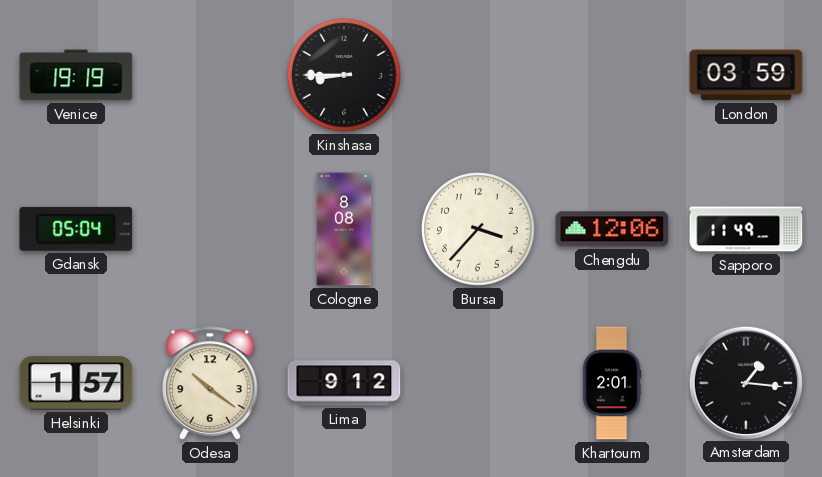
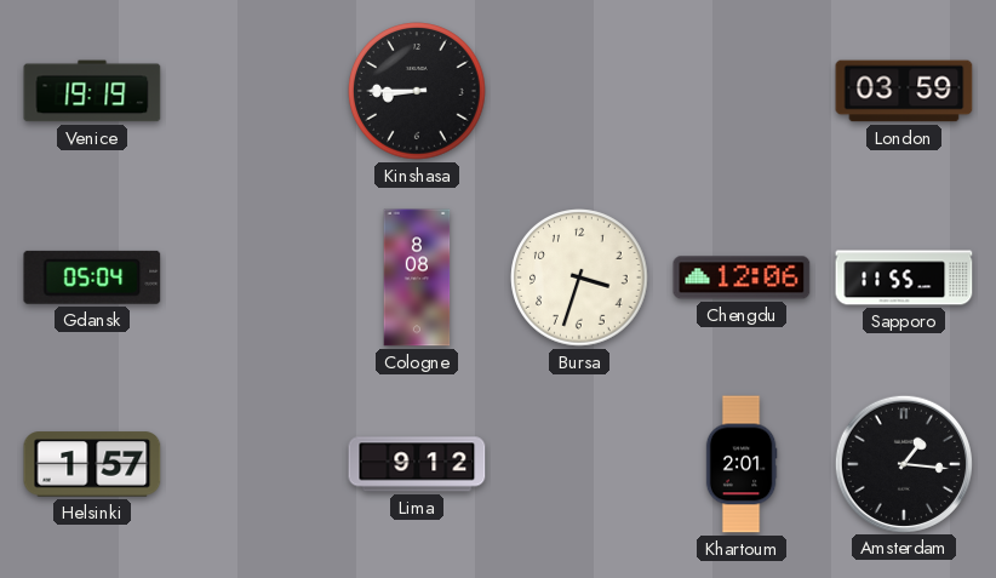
Bursa: 3:37 -> 3:33 (579, 277)
Sapporo: 11:49 -> 11:55 (904, 277)
Odesa: 10:21 -> none (210, 383)
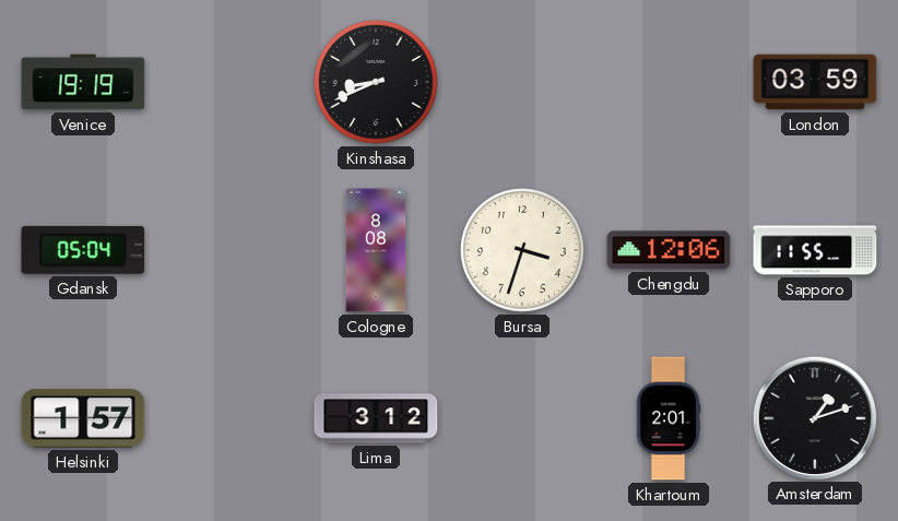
Kinshasa: 8:45 -> 8:41 (376, 82)
Lima: 9:12 -> 3:12 (376, 418)
Amsterdam: 1:16 -> 1:12 (814, 417)
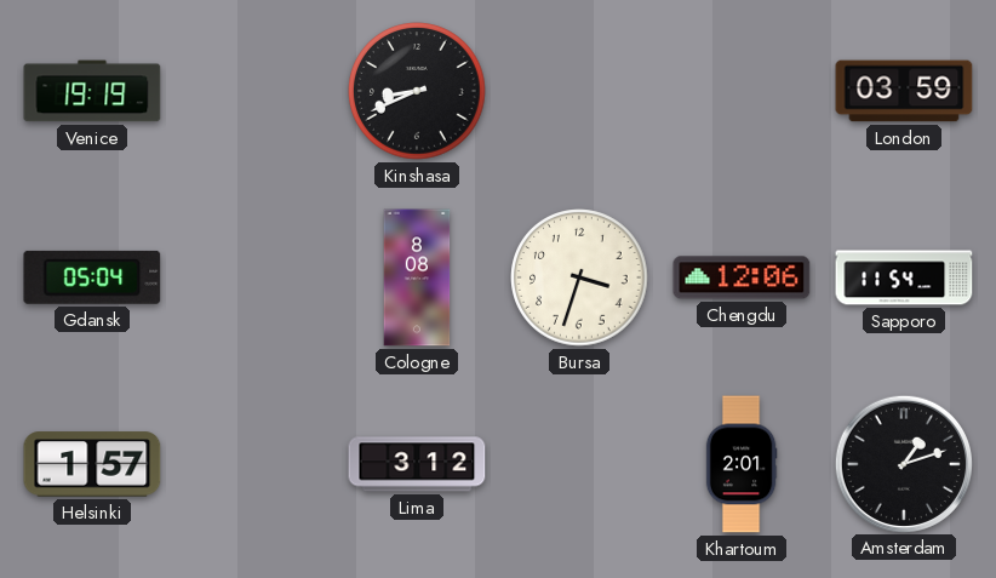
Sapporo: 11:55 -> 11:54 (904, 277)
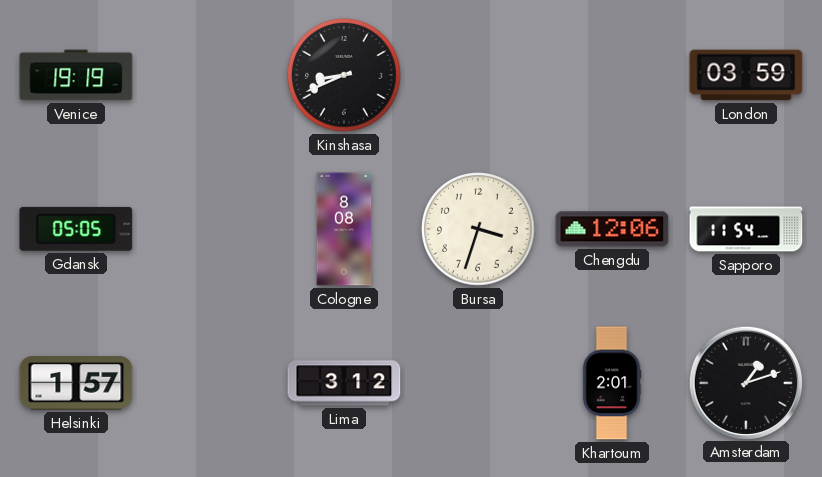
Gdansk: 05:04 -> 05:05 (76, 229)
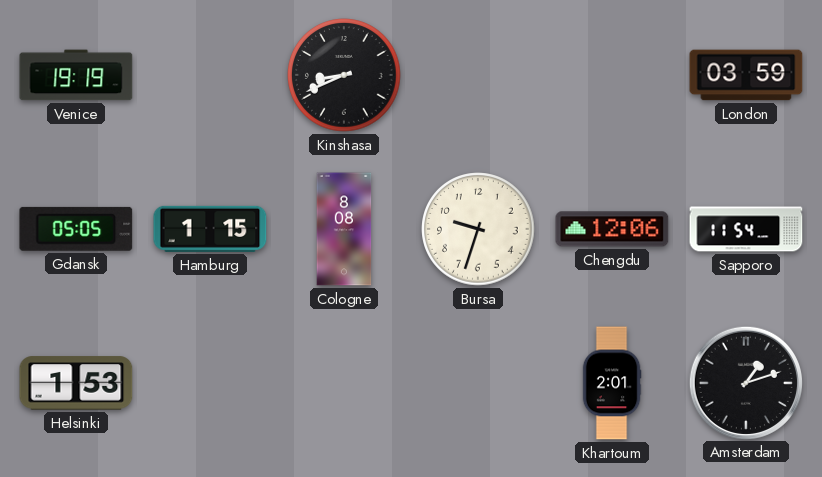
Hamburg: none -> 1:15 (210, 229)
Bursa: 3:33 -> 9:33 (478, 229)
Helsinki: 1:57 -> 1:53 (76, 383)
Lima: 3:12 -> none (344, 383)
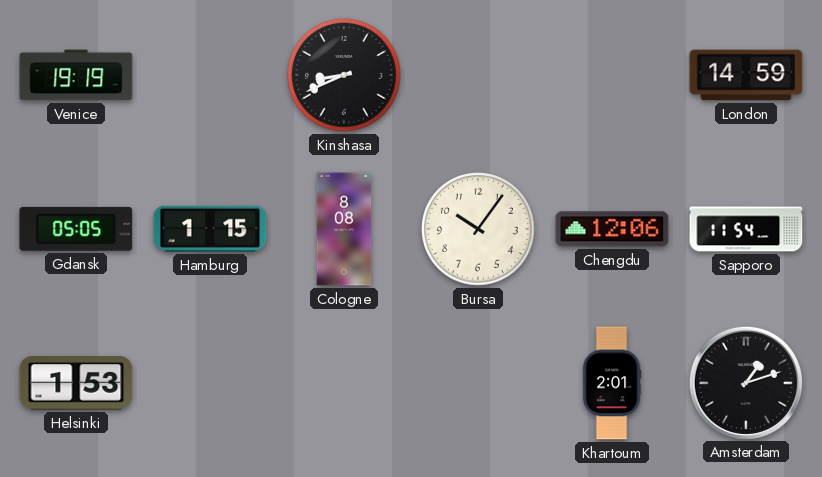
London: 03:59 -> 14:59 (746, 75)
Bursa: 9:33 -> 10:06 (478, 229)
